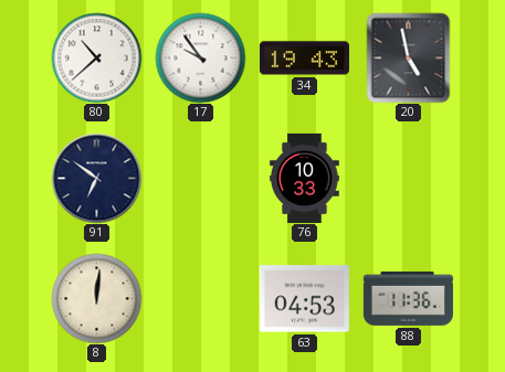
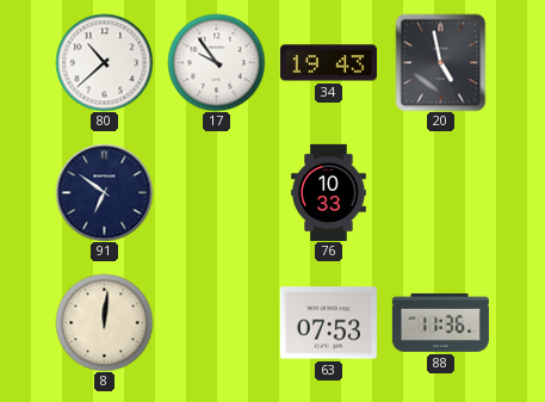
63: 04:53 -> 07:53 (328, 323)
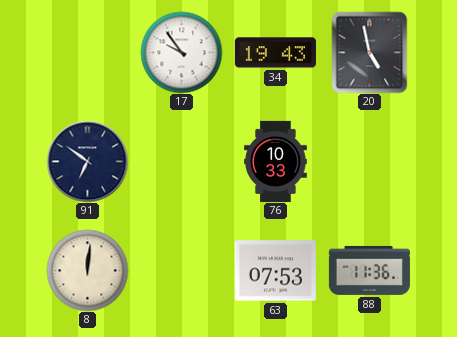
80: 10:38 -> none (104, 62)
